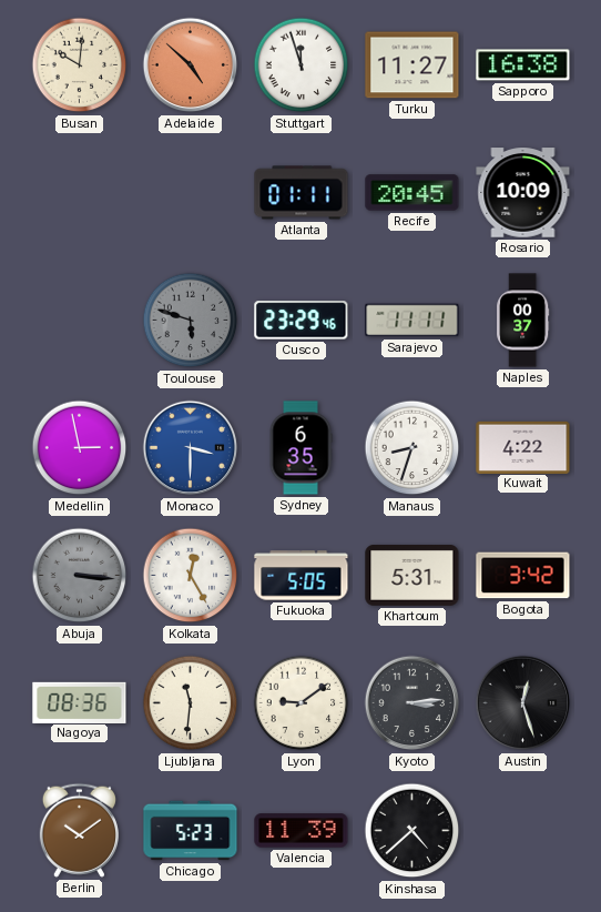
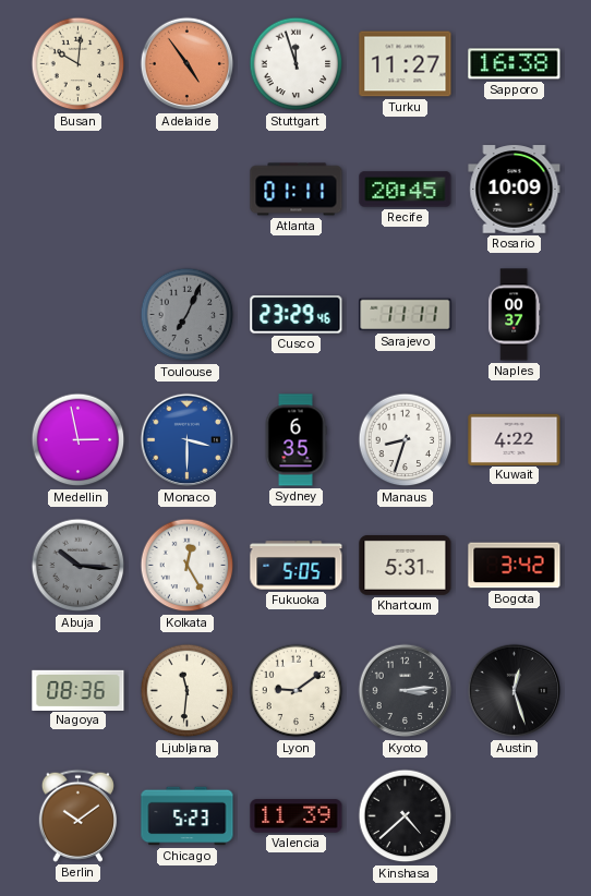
Adelaide: 4:52 -> 4:54 (188, 64)
Toulouse: 5:48 -> 7:04 (188, 315)
Abuja: 3:16 -> 10:16 (79, 566)
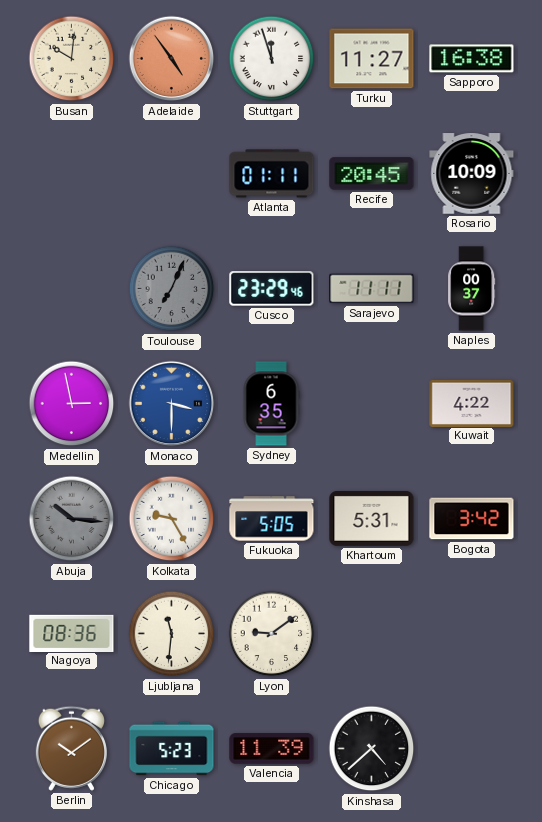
Manaus: 8:33 -> none (406, 440)
Kolkata: 12:25 -> 9:25 (172, 519)
Kyoto: 3:14 -> none (406, 691)
Austin: 12:27 -> none (515, 691)
